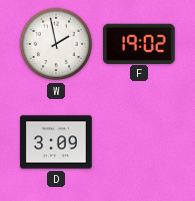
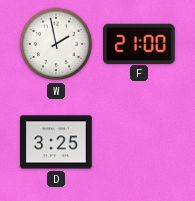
F: 19:02 -> 21:00 (139, 43)
D: 3:09 -> 3:25 (56, 142)
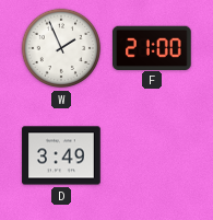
W: 1:58 -> 1:56 (61, 48)
D: 3:25 -> 3:49 (61, 155)
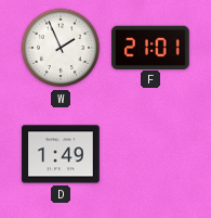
F: 21:00 -> 21:01 (150, 47)
D: 3:49 -> 1:49 (61, 154)
